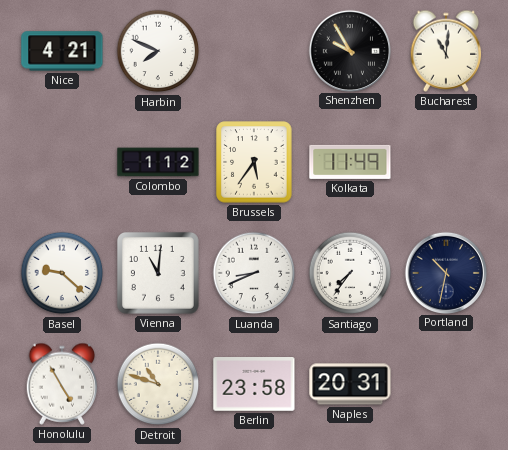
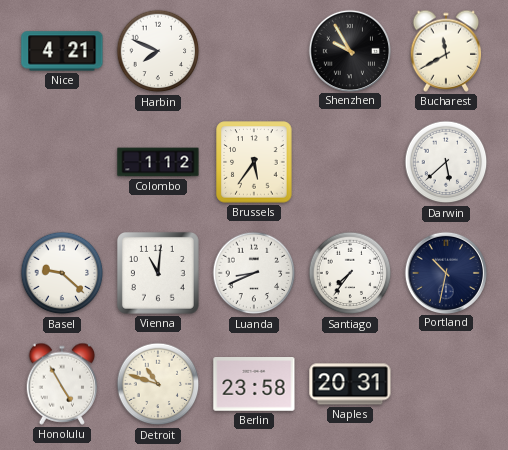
Bucharest: 11:01 -> 11:40 (446, 51)
Kolkata: 11:49 -> none (350, 162)
Darwin: none -> 5:38 (446, 162)
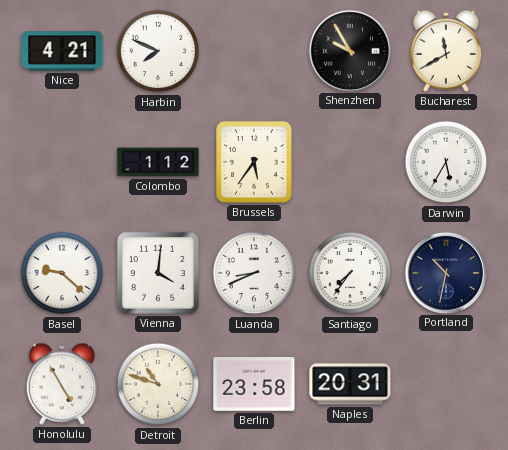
Darwin: 5:38 -> 5:35 (446, 162)
Vienna: 11:01 -> 4:01 (158, 273)
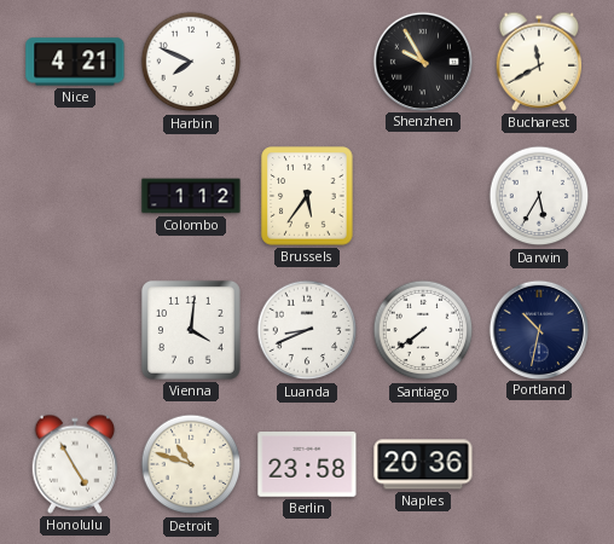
Basel: 9:22 -> none (62, 273)
Santiago: 7:36 -> 7:39 (423, 330)
Naples: 20:31 -> 20:36 (423, 464)
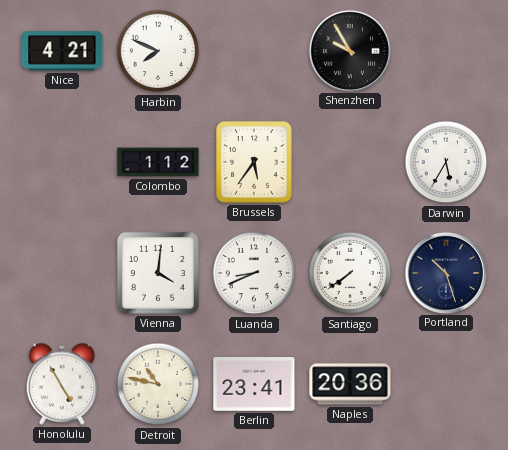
Bucharest: 11:40 -> none (539, 62)
Portland: 10:32 -> 10:27 (445, 272)
Detroit: 10:48 -> 10:47 (158, 384)
Berlin: 23:58 -> 23:41 (254, 385)
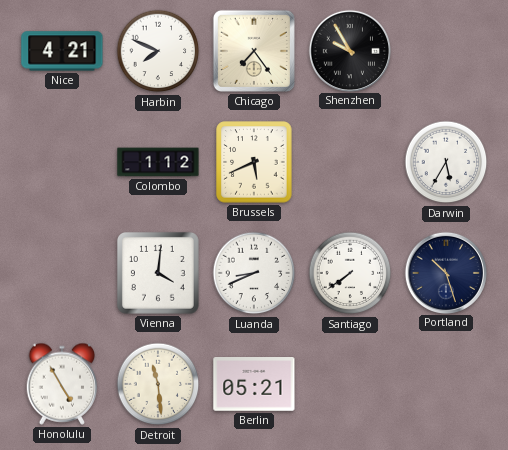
Chicago: none -> 7:24 (254, 51)
Brussels: 5:36 -> 5:41 (254, 162)
Detroit: 10:47 -> 11:29 (158, 384)
Berlin: 23:41 -> 05:21 (254, 385)
Naples: 20:36 -> none (350, 384)
